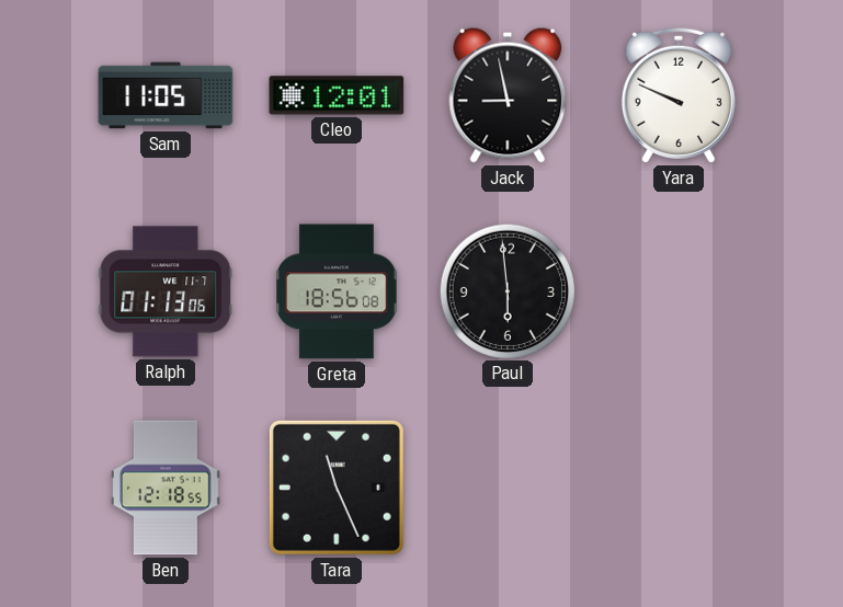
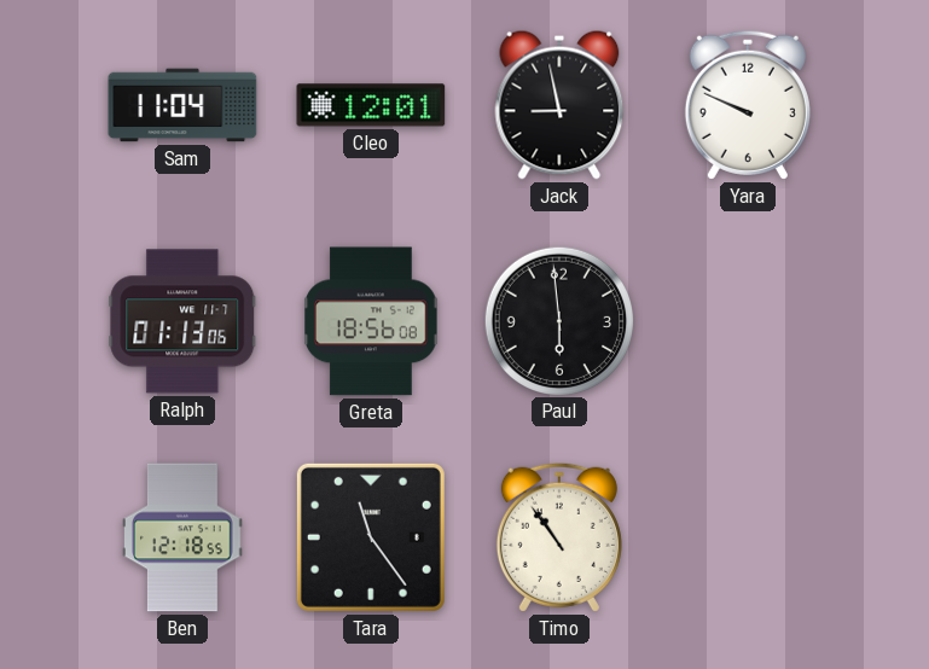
Sam: 11:05 -> 11:04 (182, 105)
Tara: 11:26 -> 11:24 (371, 537)
Timo: none -> 10:54 (559, 537)
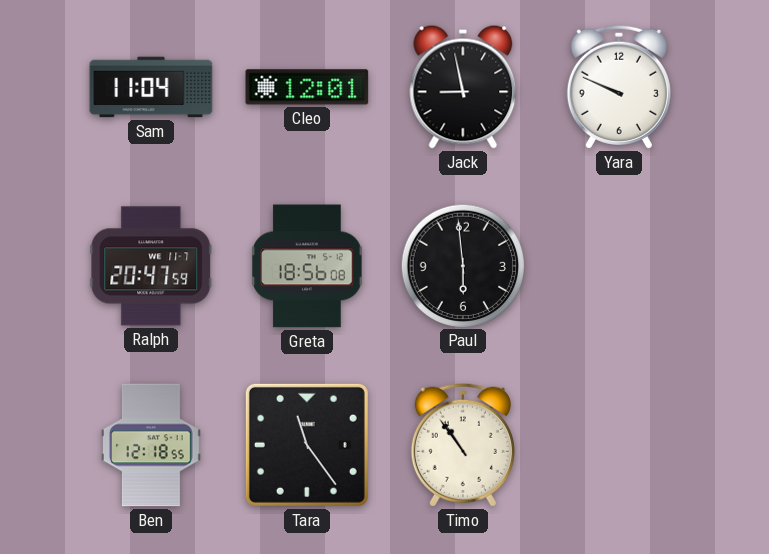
Ralph: 01:13 -> 20:47 (151, 266)
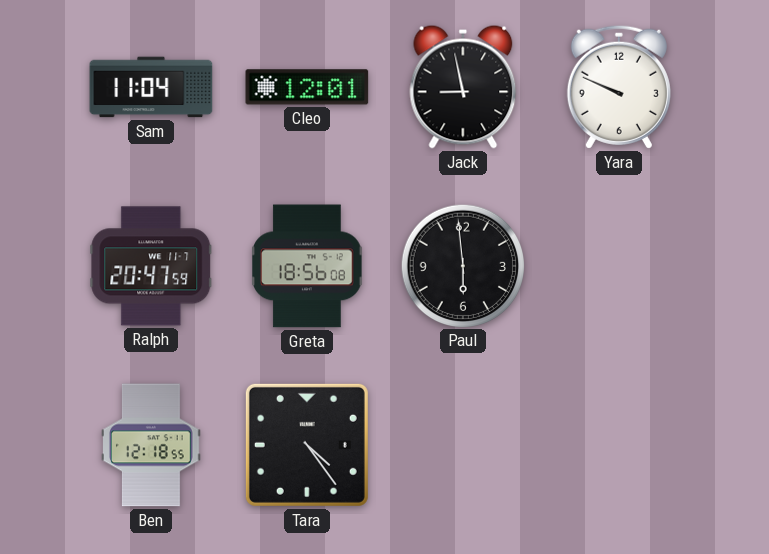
Tara: 11:24 -> 4:24 (307, 445)
Timo: 10:54 -> none (463, 445)
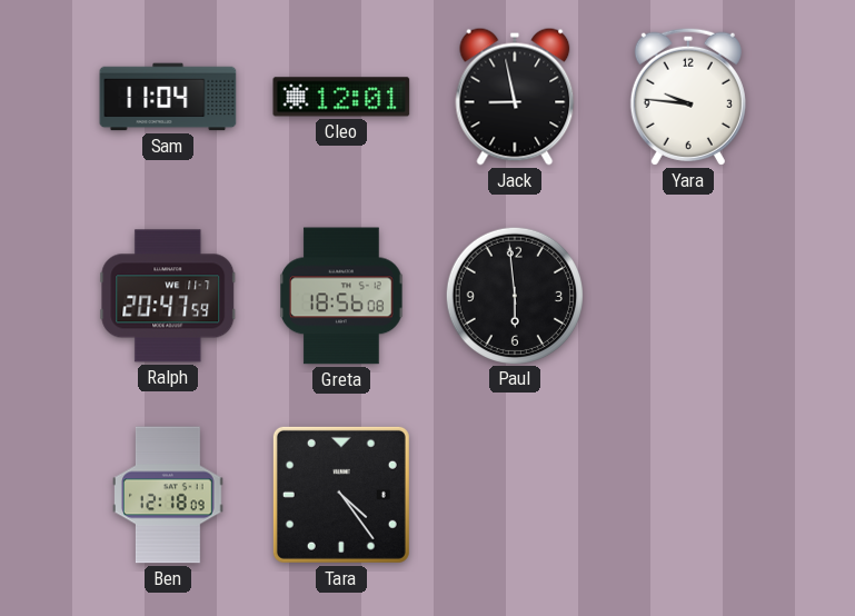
Yara: 9:49 -> 9:46 (688, 97)
Ben: 12:18:55 -> 12:18:09 (169, 495)
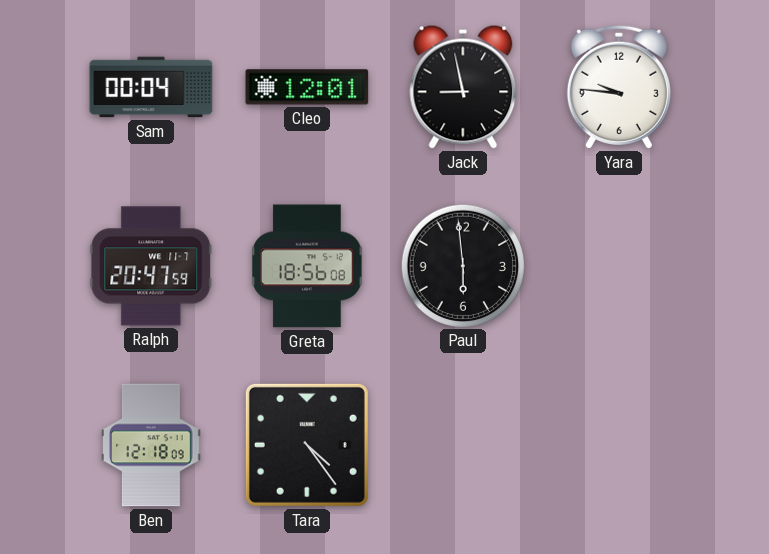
Sam: 11:04 -> 00:04 (151, 87)
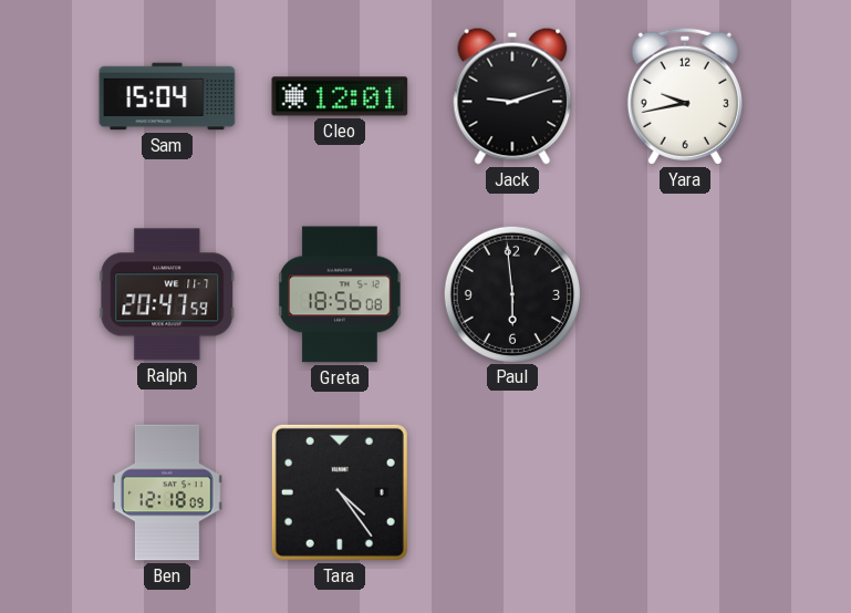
Sam: 00:04 -> 15:04 (167, 96)
Jack: 8:58 -> 9:12 (512, 96)
Yara: 9:46 -> 9:43 (685, 96)
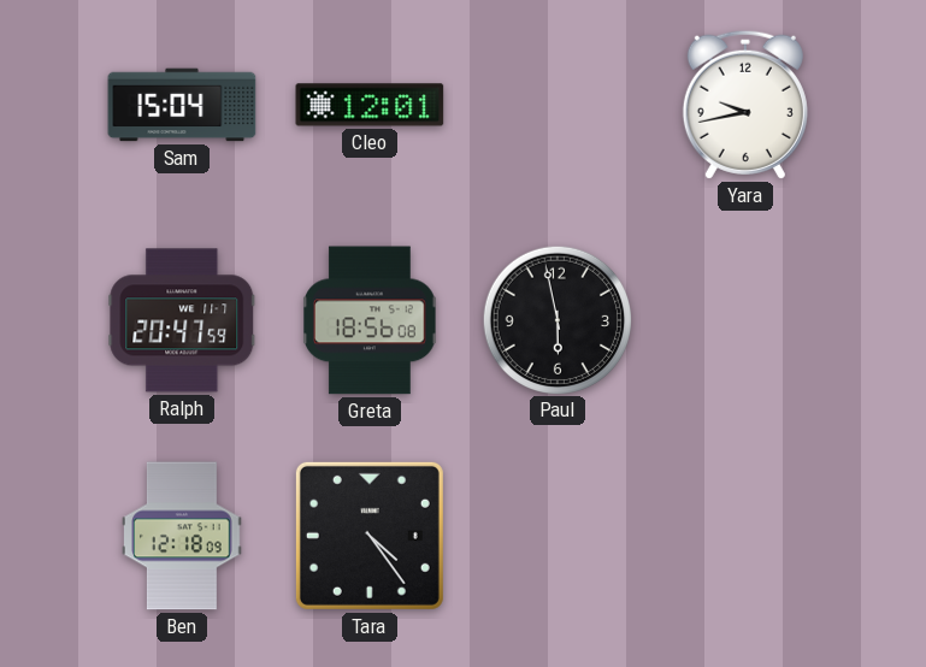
Jack: 9:12 -> none (512, 96)
Paul: 5:59 -> 5:58 (556, 319)
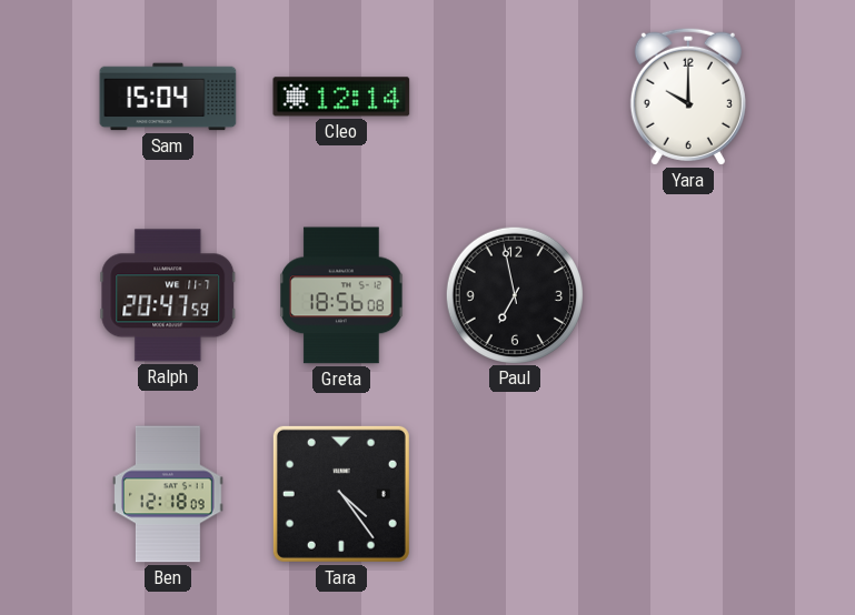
Cleo: 12:01 -> 12:14 (341, 97)
Yara: 9:43 -> 10:00 (688, 97)
Paul: 5:58 -> 6:58 (514, 294)
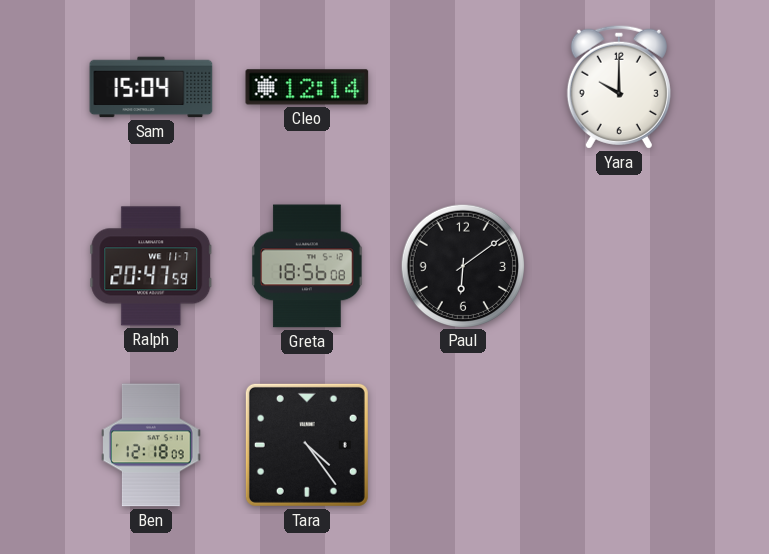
Paul: 6:58 -> 6:09 (462, 265)
